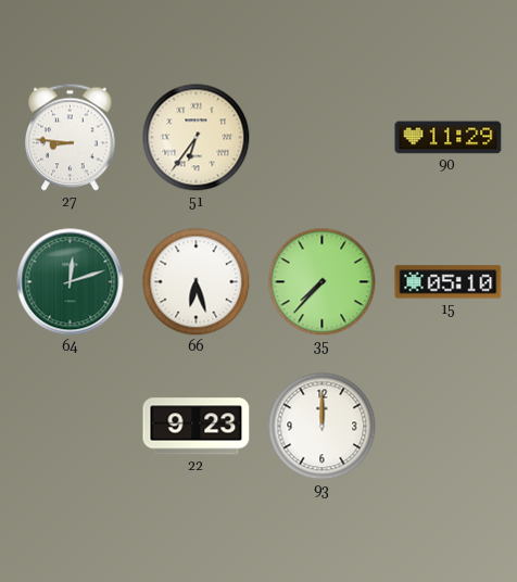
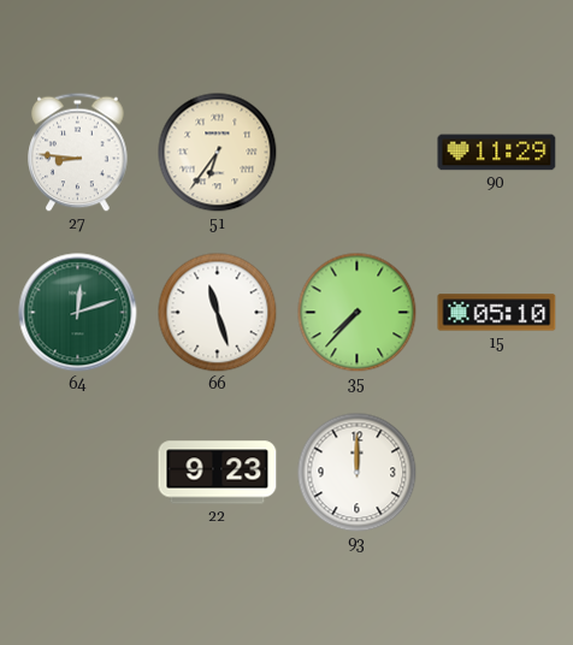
66: 6:27 -> 11:27 (218, 313)
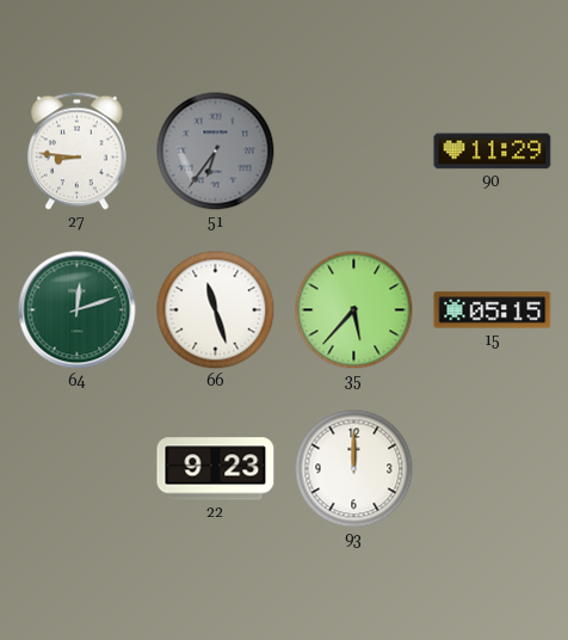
51 dial: cream -> grey (216, 152)
35: 7:37 -> 5:37 (354, 310)
15: 05:10 -> 05:15 (493, 310)
